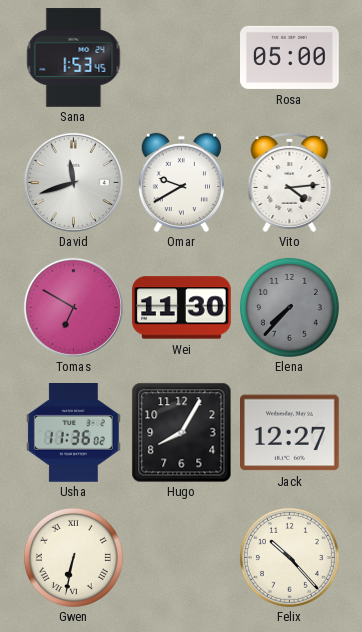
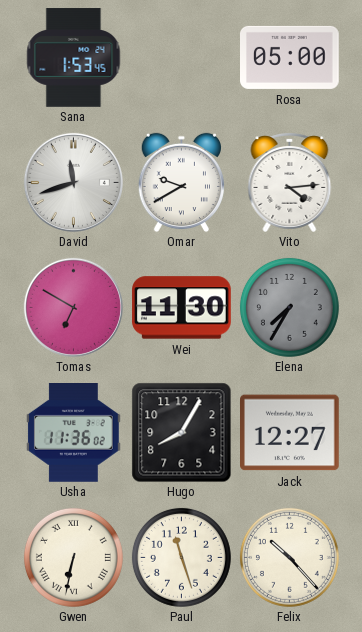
Elena: 7:37 -> 7:35 (289, 307)
Paul: none -> 11:27 (181, 557)
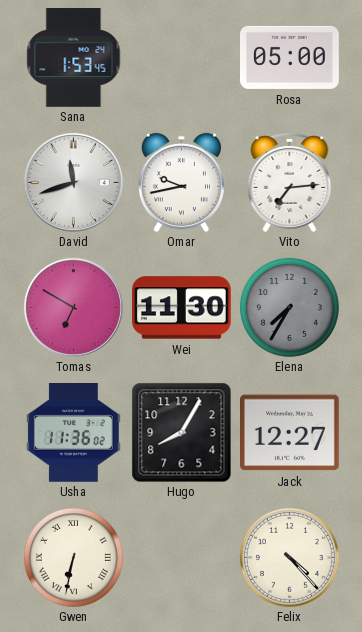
Omar: 9:40 -> 9:43 (181, 182)
Vito: 4:14 -> 7:14 (290, 183)
Paul: 11:27 -> none (181, 557)
Felix: 10:23 -> 4:23 (289, 557)
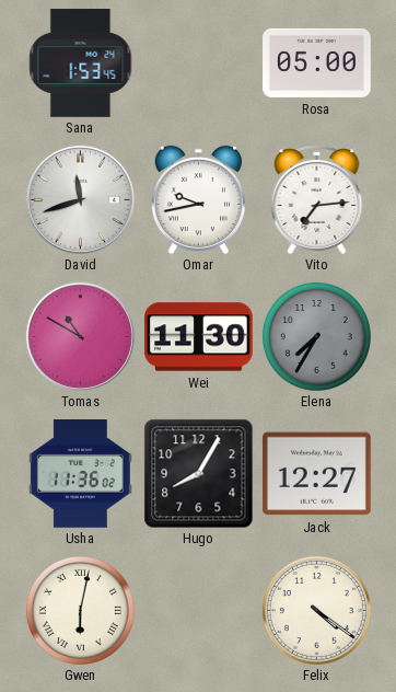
Tomas: 6:50 -> 10:50 (80, 336)
Gwen: 6:32 -> 6:02 (80, 610)
Felix: 4:23 -> 4:21 (316, 610)
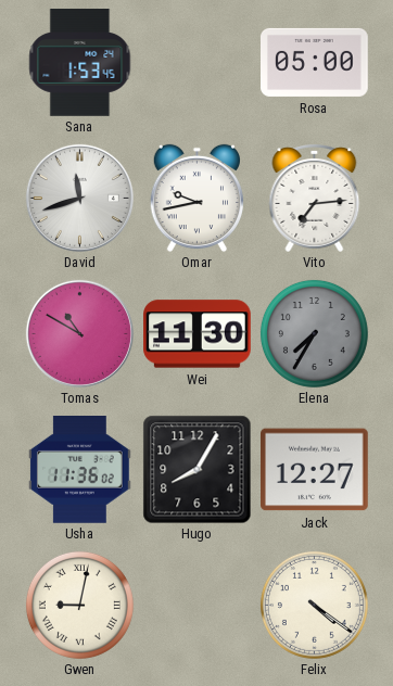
Gwen: 6:02 -> 9:02 (79, 605)
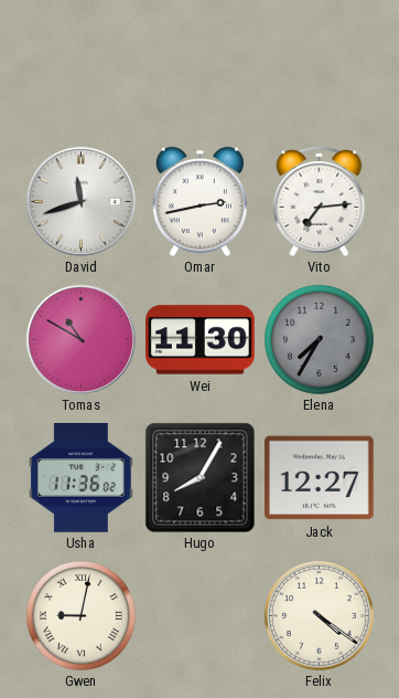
Sana: 1:53 -> none (80, 63)
Rosa: 05:00 -> none (315, 62)
Omar: 9:43 -> 2:43 (199, 201)
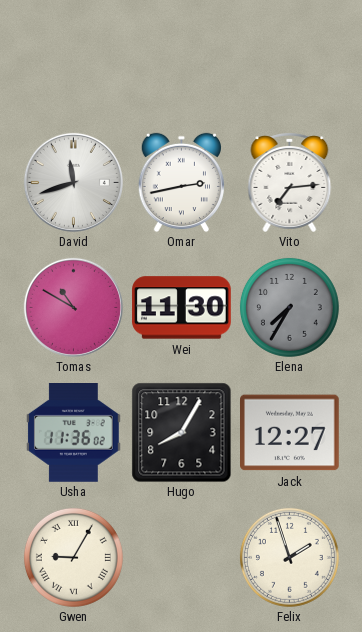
Gwen: 9:02 -> 9:05 (73, 557)
Felix: 4:21 -> 1:57 (289, 557)
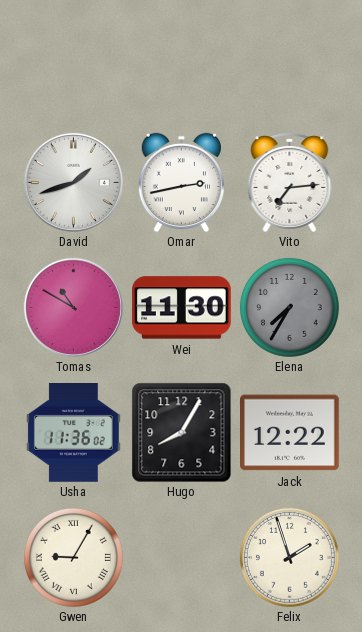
David: 11:42 -> 1:42 (73, 182)
Jack: 12:27 -> 12:22 (290, 433)
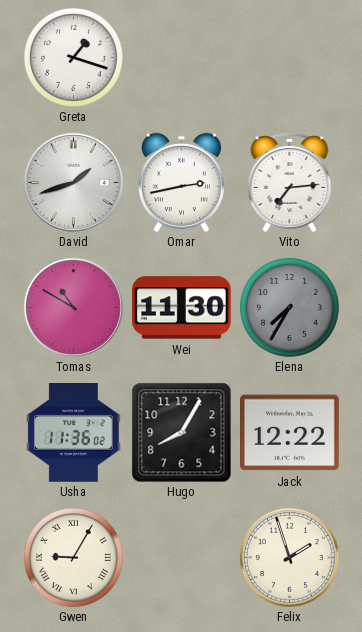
Greta: none -> 1:18 (73, 57)
